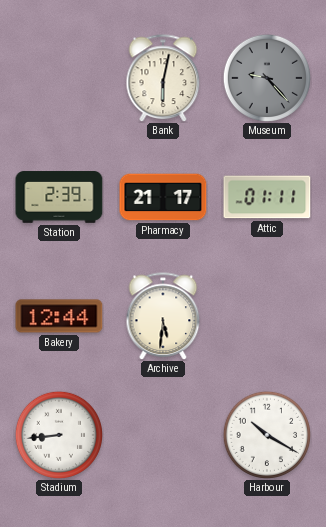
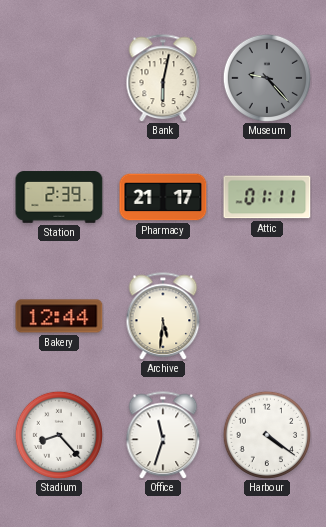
Stadium: 8:44 -> 8:23 (58, 434)
Office: none -> 11:33 (163, 435)
Harbour: 10:20 -> 4:21 (266, 434)
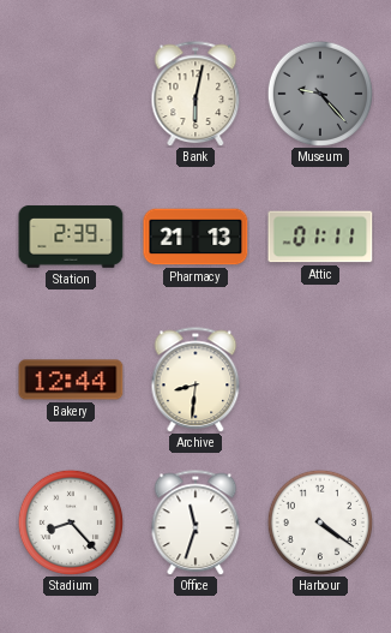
Pharmacy: 21:17 -> 21:13 (195, 237)
Archive: 5:31 -> 8:31 (195, 380)
